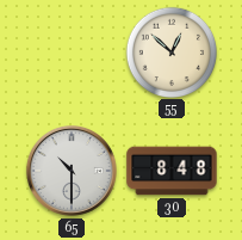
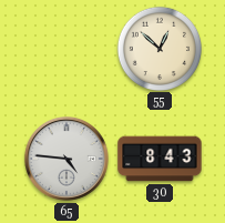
65: 10:30 -> 4:46 (68, 160)
30: 8:48 -> 8:43 (160, 159)
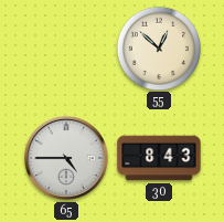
65: 4:46 -> 4:45 (67, 159)
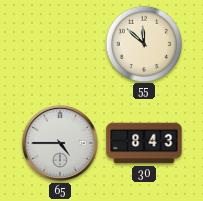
55: 12:52 -> 11:52 (143, 43)
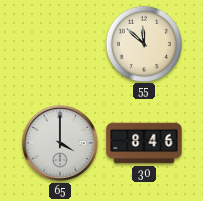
65: 4:45 -> 4:00 (61, 144)
30: 8:43 -> 8:46 (144, 143)
